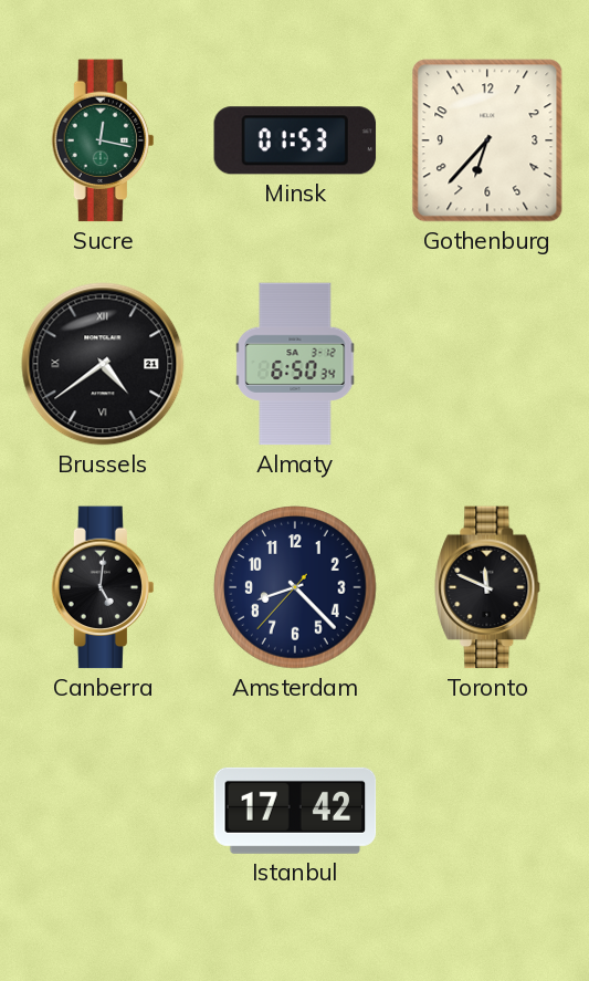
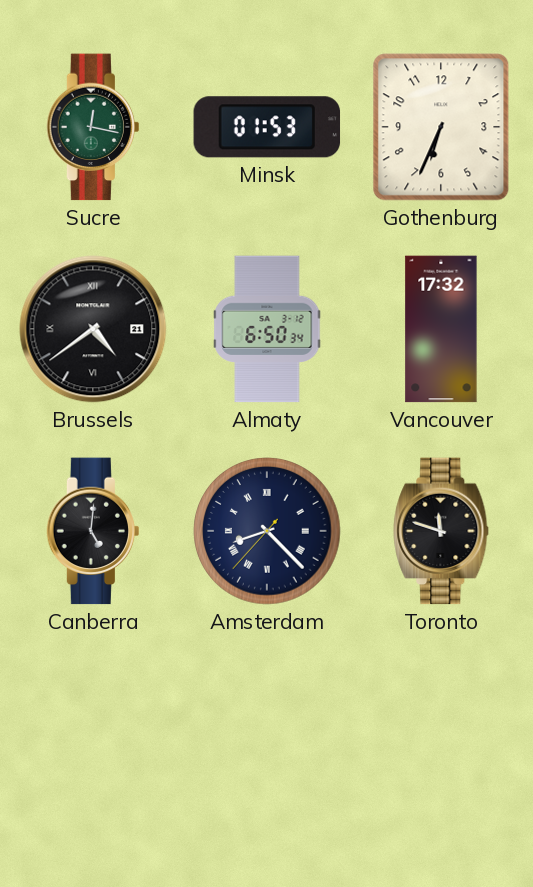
Gothenburg: 6:37 -> 6:34 (441, 127)
Vancouver: none -> 17:32 (441, 329)
Amsterdam numerals: Arabic -> Roman (267, 531)
Toronto: 11:49 -> 11:48 (441, 531)
Istanbul: 17:42 -> none (295, 811)
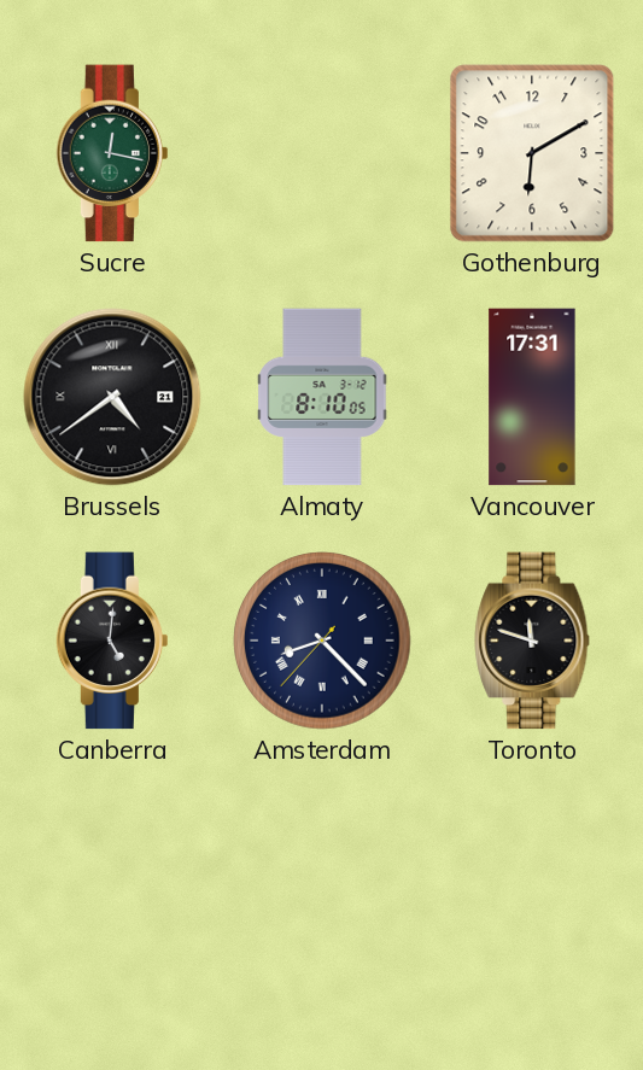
Minsk: 01:53 -> none (267, 127)
Gothenburg: 6:34 -> 6:10 (532, 153)
Almaty: 6:50 -> 8:10 (322, 397)
Vancouver: 17:32 -> 17:31 (532, 397)
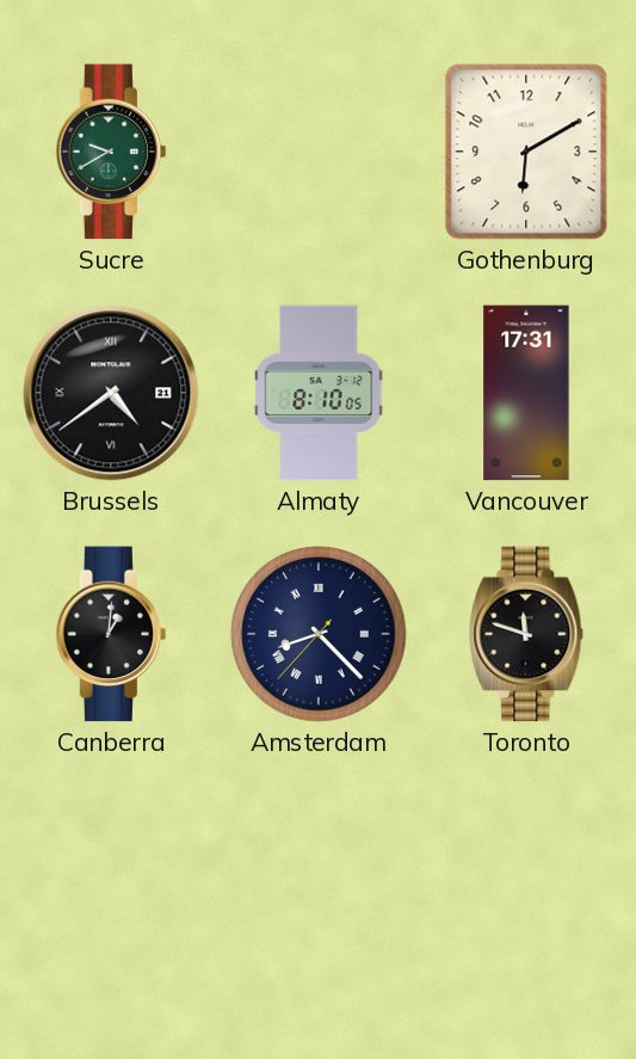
Sucre: 12:17 -> 9:40 (110, 152)
Canberra: 5:01 -> 1:01 (110, 634)
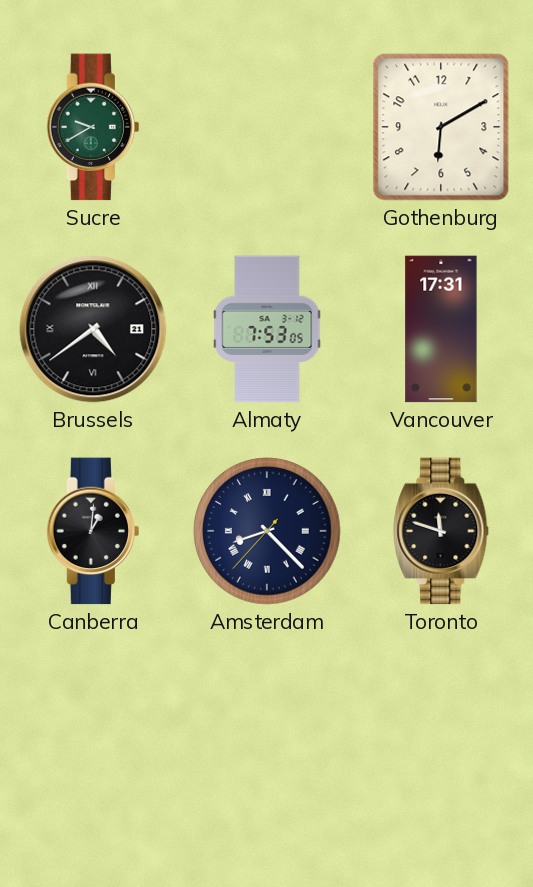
Almaty: 8:10 -> 7:53 (267, 329)
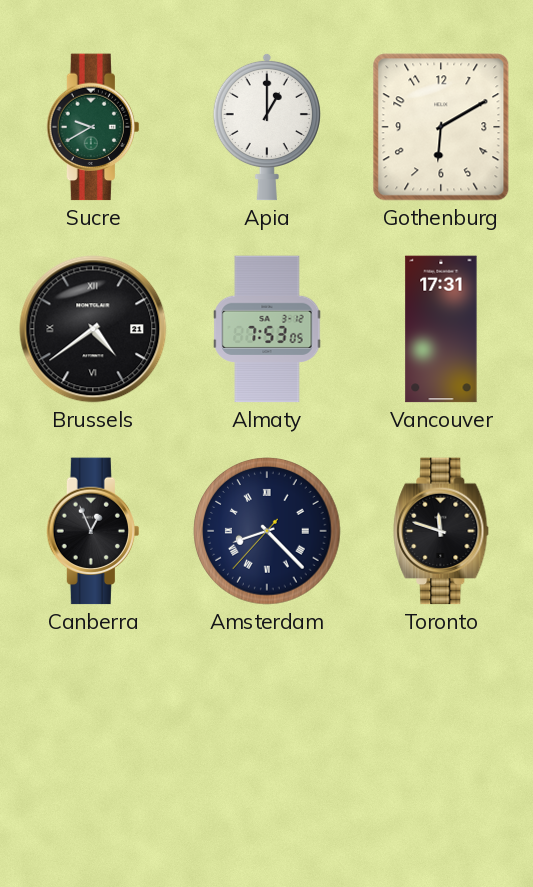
Apia: none -> 1:00 (267, 127)
Canberra: 1:01 -> 12:56 (92, 531)
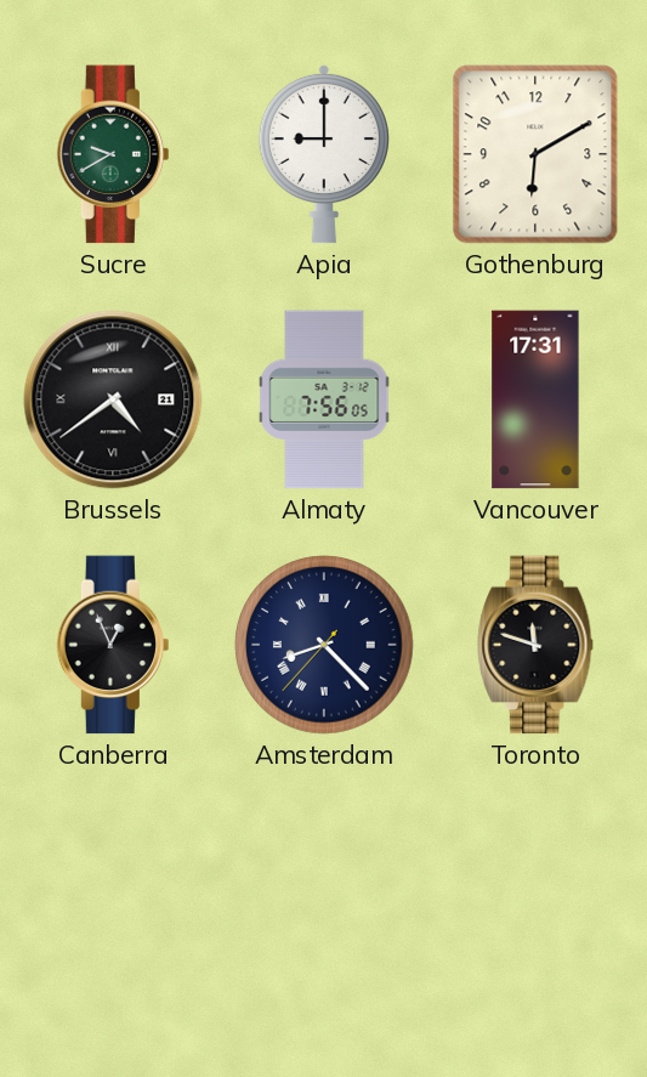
Apia: 1:00 -> 9:00 (324, 154)
Almaty: 7:53 -> 7:56 (324, 399)
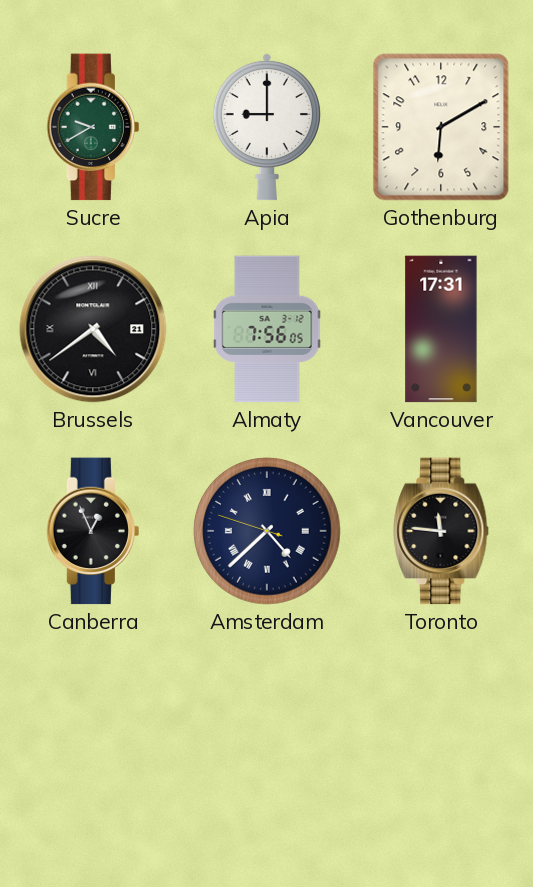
Amsterdam: 8:22 -> 4:37 (267, 531)
Toronto: 11:48 -> 11:46 (441, 531)
